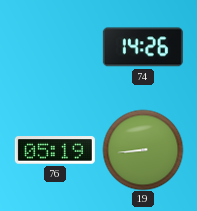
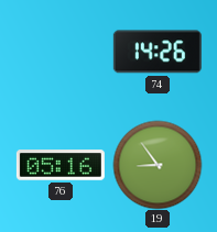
76: 05:19 -> 05:16 (61, 165)
19: 8:44 -> 8:54 (158, 165)
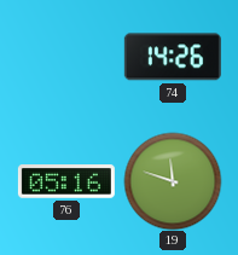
19: 8:54 -> 11:48 (173, 181)
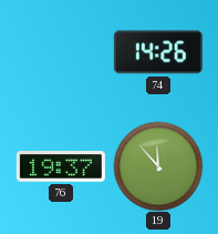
76: 05:16 -> 19:37 (61, 166)
19: 11:48 -> 11:53 (158, 166)
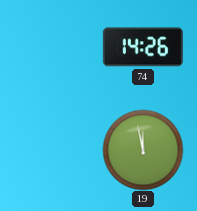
76: 19:37 -> none (61, 166)
19: 11:53 -> 11:58 (143, 150)
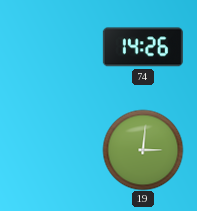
19: 11:58 -> 3:01 (143, 150)
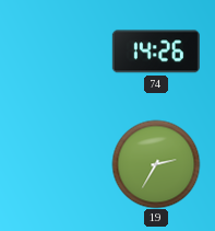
19: 3:01 -> 2:35 (156, 164)
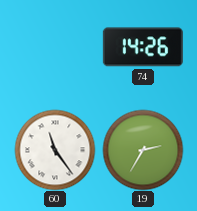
60: none -> 11:24 (55, 150)
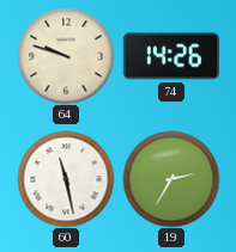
64: none -> 9:48 (66, 56)
60: 11:24 -> 11:28 (66, 179)
